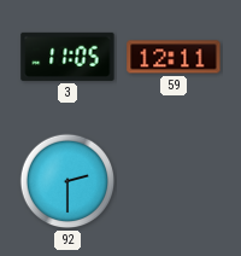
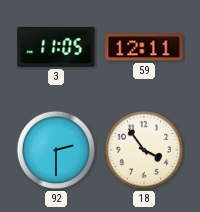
18: none -> 3:54 (144, 150)
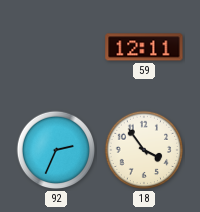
3: 11:05 -> none (56, 47)
92: 2:30 -> 2:34 (56, 150)
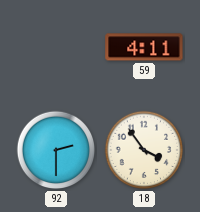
59: 12:11 -> 4:11 (144, 47)
92: 2:34 -> 2:30 (56, 150)
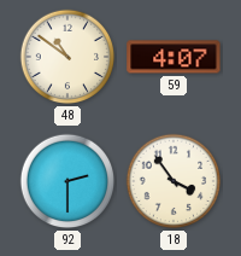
48: none -> 10:51 (67, 57)
59: 4:11 -> 4:07 (174, 57)
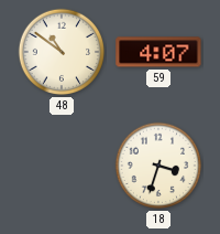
92: 2:30 -> none (67, 181)
18: 3:54 -> 3:33 (158, 166)
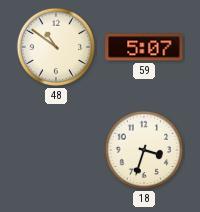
59: 4:07 -> 5:07 (144, 47)
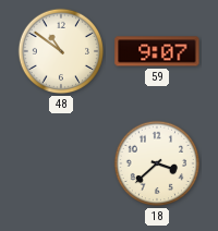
59: 5:07 -> 9:07 (157, 51)
18: 3:33 -> 3:38 (157, 163)
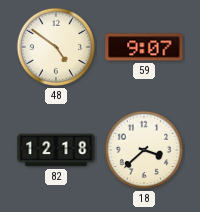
48: 10:51 -> 4:51 (56, 47)
82: none -> 12:18 (56, 150)
